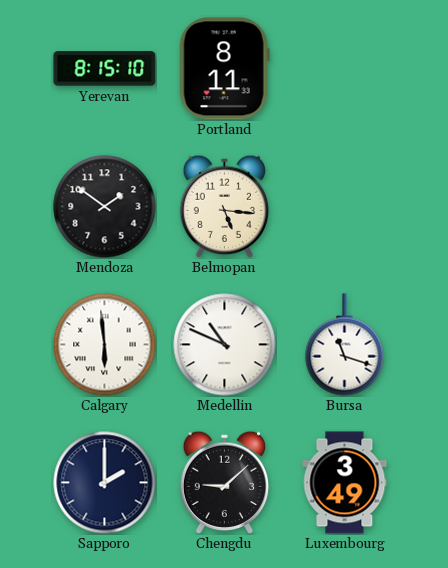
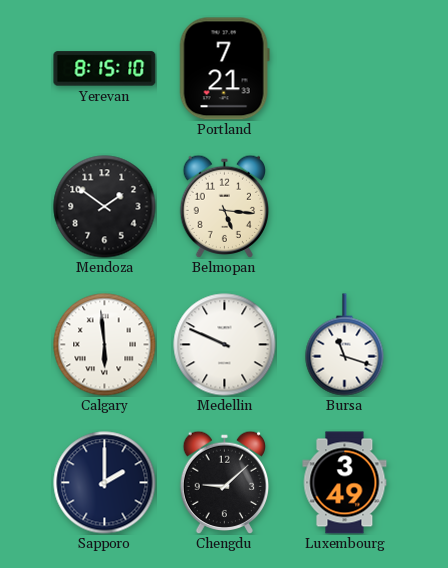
Portland: 8:11 -> 7:21 (224, 69)
Medellin: 10:49 -> 9:49 (225, 345)
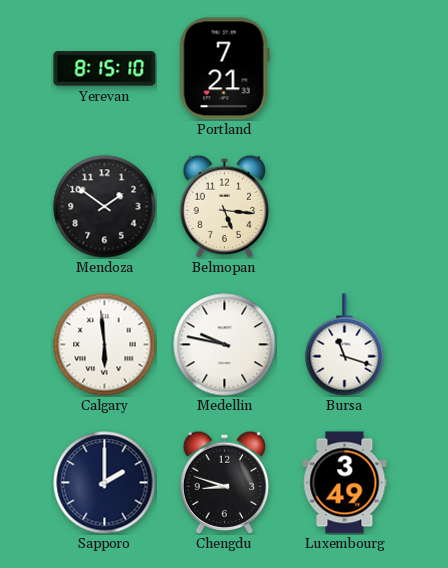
Medellin: 9:49 -> 9:47 (225, 345)
Chengdu: 9:08 -> 8:48 (224, 482)
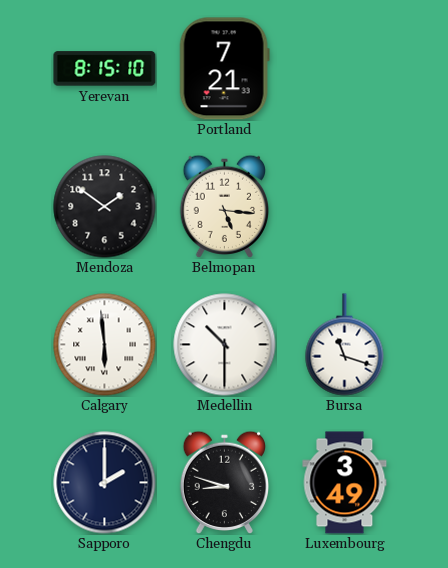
Medellin: 9:47 -> 10:30 (225, 345)
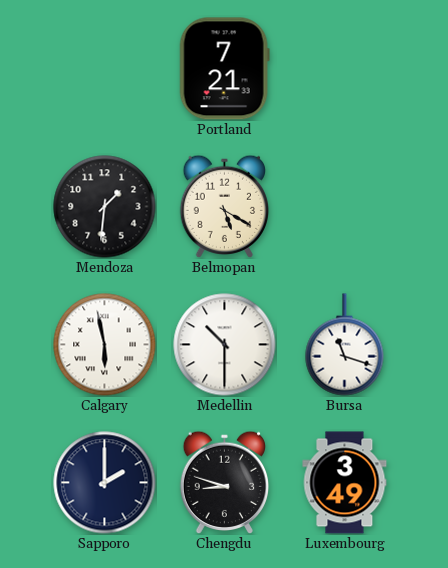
Yerevan: 8:15 -> none (105, 69)
Mendoza: 1:51 -> 1:31 (105, 207)
Belmopan: 5:16 -> 5:20 (224, 206)
Calgary: 5:59 -> 5:58 (105, 345)
